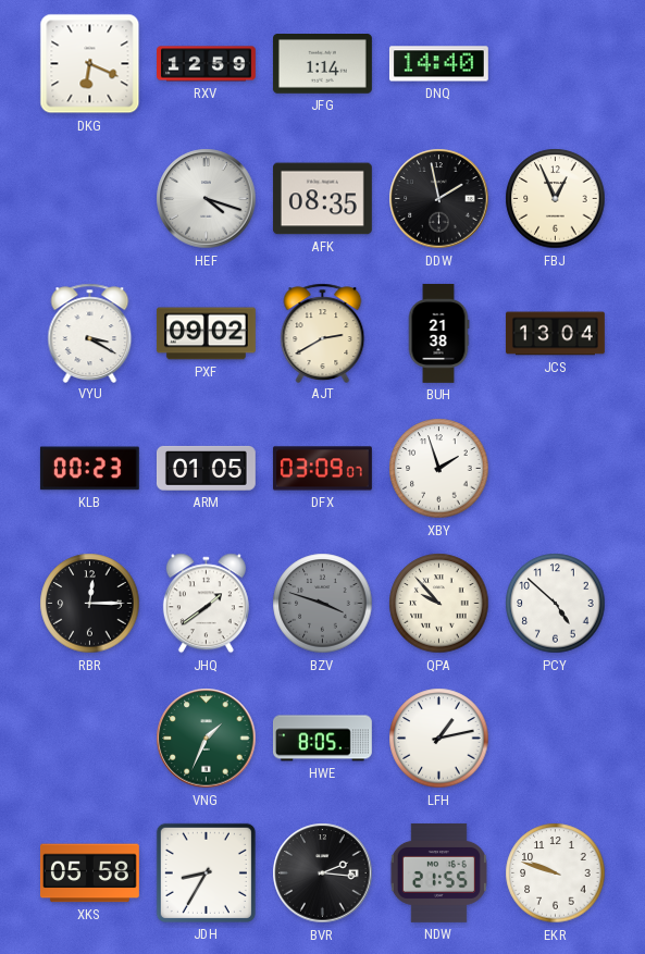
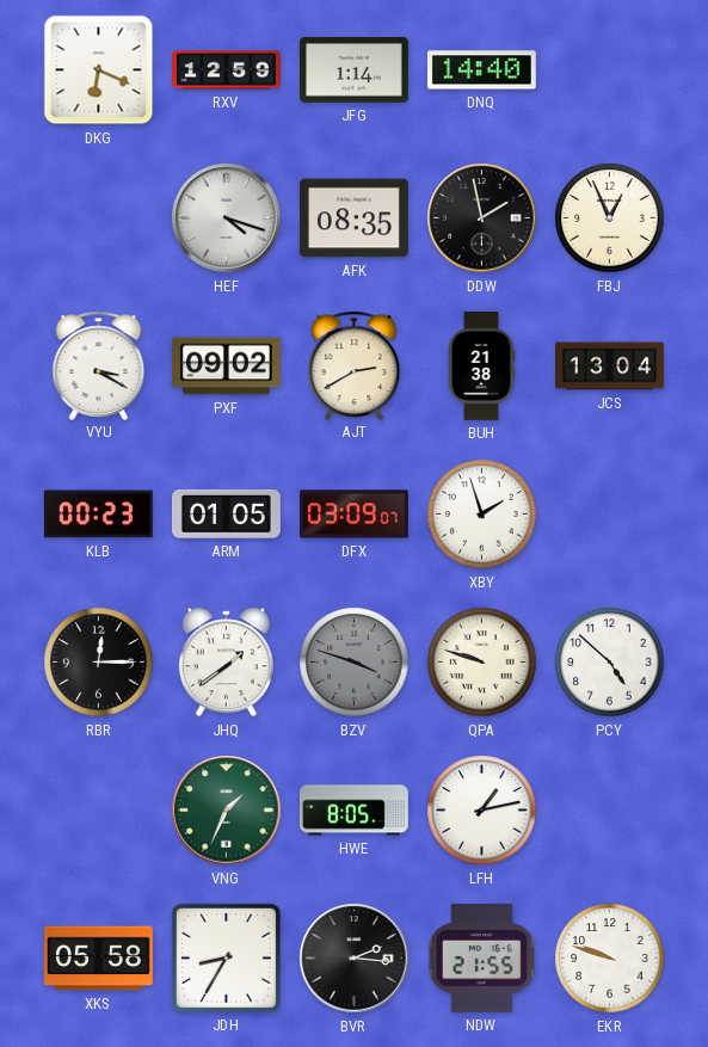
QPA: 9:53 -> 9:48 (482, 663)
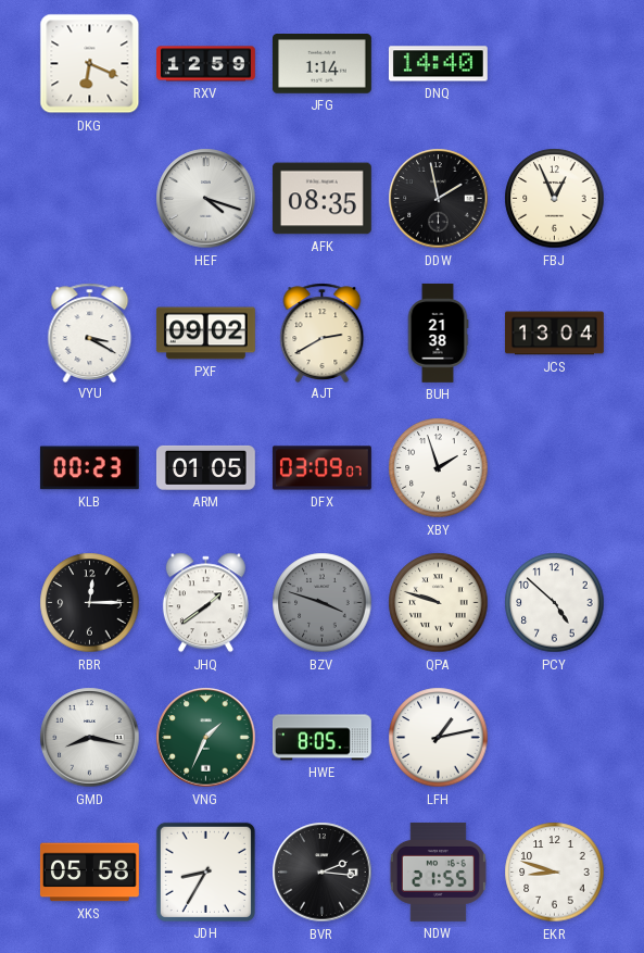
GMD: none -> 8:17 (90, 738)
EKR: 9:48 -> 8:48 (555, 873)
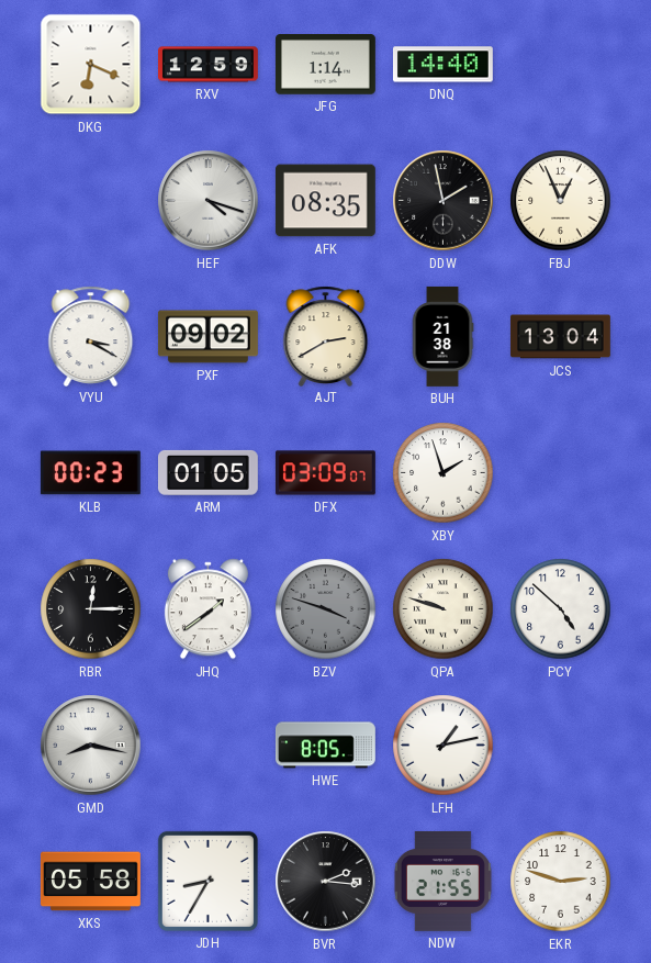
VNG: 1:34 -> none (206, 738)
EKR: 8:48 -> 2:48 (561, 882)
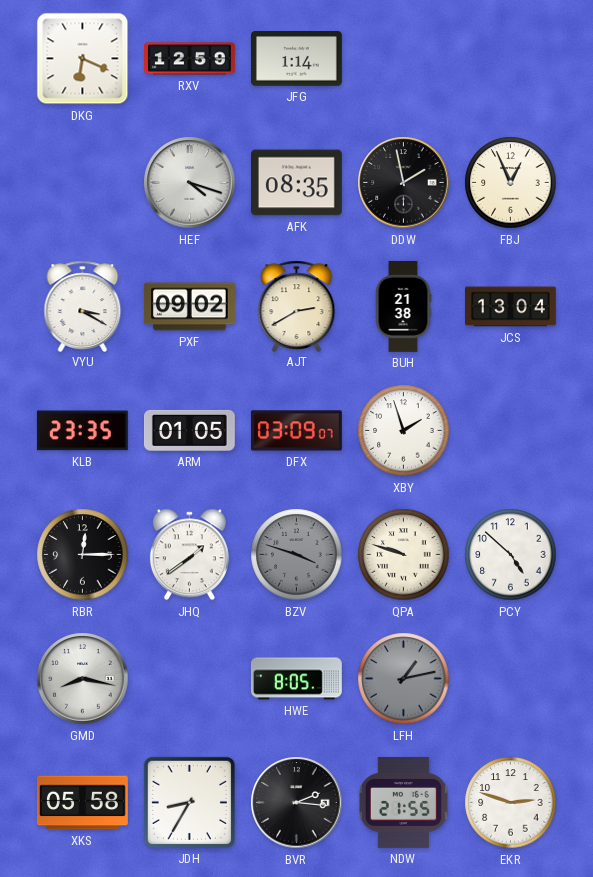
DNQ: 14:40 -> none (442, 65)
KLB: 00:23 -> 23:35 (82, 431)
LFH dial: white -> grey (404, 679)
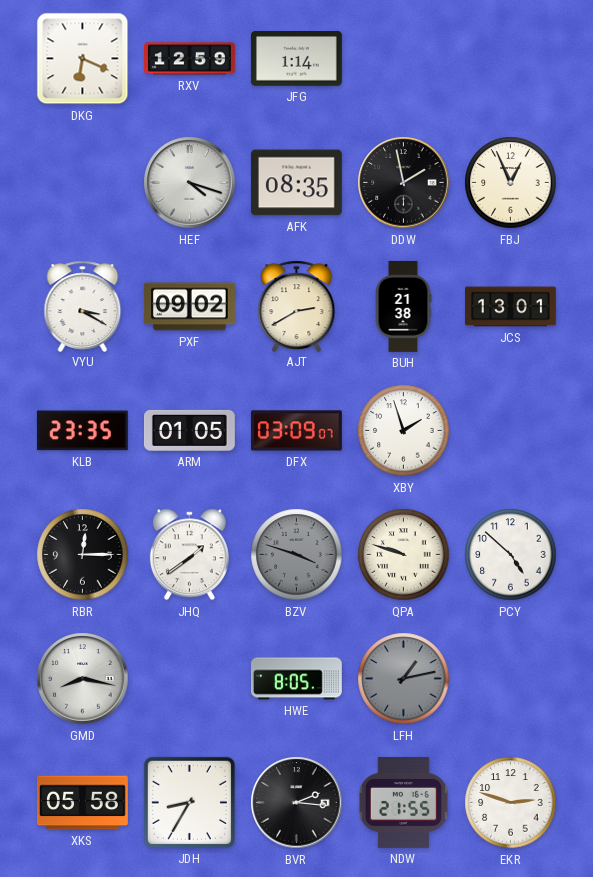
JCS: 13:04 -> 13:01 (510, 307)
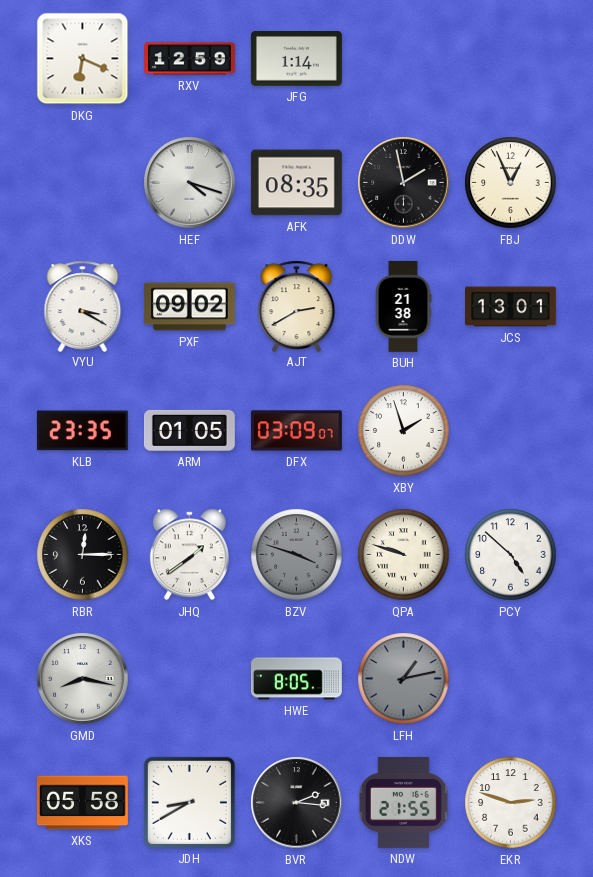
JDH: 8:35 -> 8:40 (189, 802)
